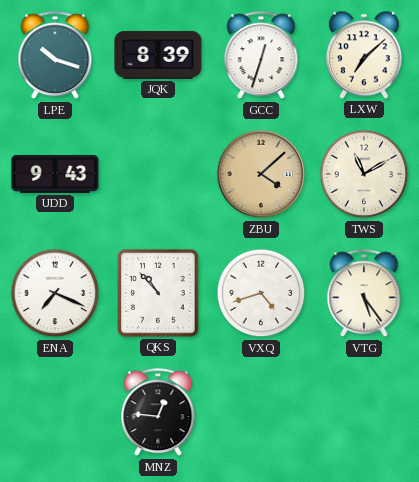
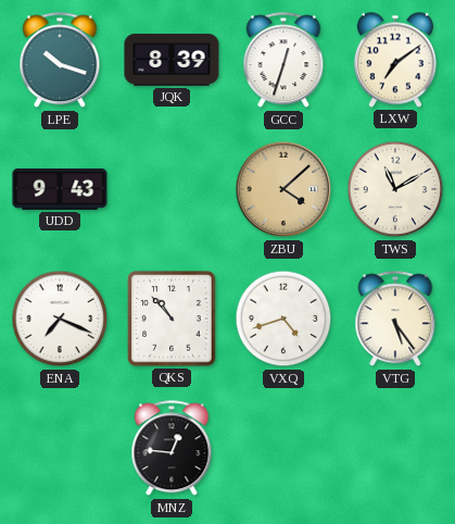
LXW: 7:08 -> 7:09 (395, 60)
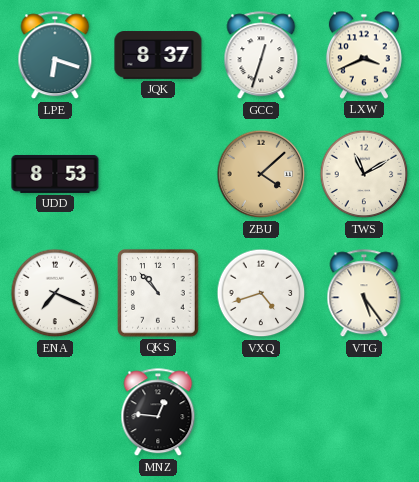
LPE: 10:18 -> 6:18 (55, 56)
JQK: 8:39 -> 8:37 (158, 55)
LXW: 7:09 -> 3:41 (364, 55)
UDD: 9:43 -> 8:53 (55, 174)
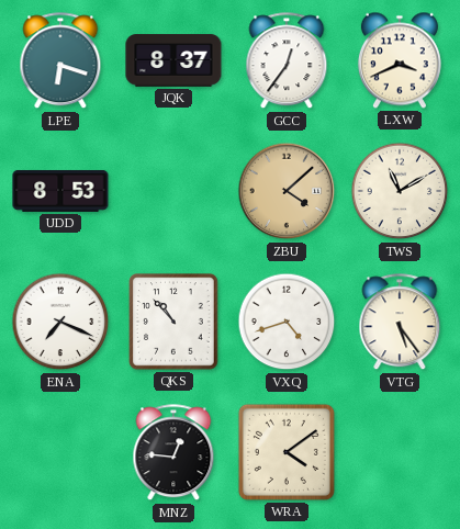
GCC: 12:33 -> 12:36 (287, 61)
WRA: none -> 4:09 (287, 452)
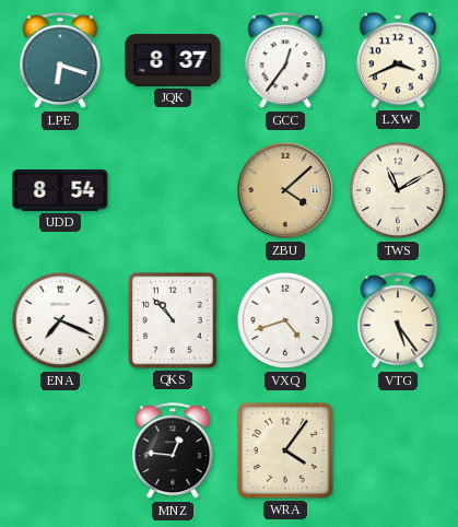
UDD: 8:53 -> 8:54 (60, 190)
WRA: 4:09 -> 4:06 (285, 450)
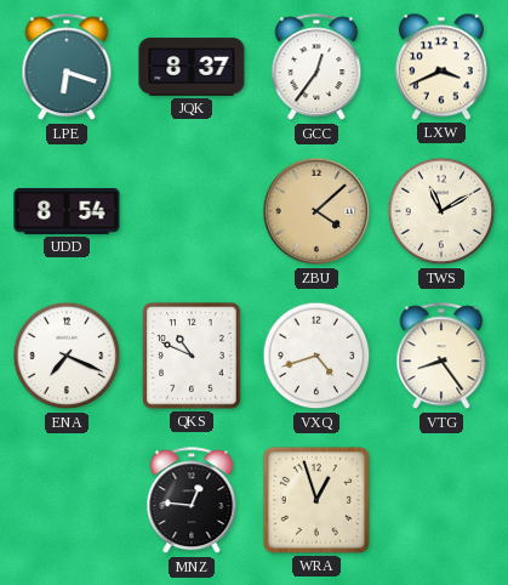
QKS: 10:53 -> 10:49 (192, 356)
VTG: 5:24 -> 8:24 (441, 357)
WRA: 4:06 -> 12:57 (316, 500)
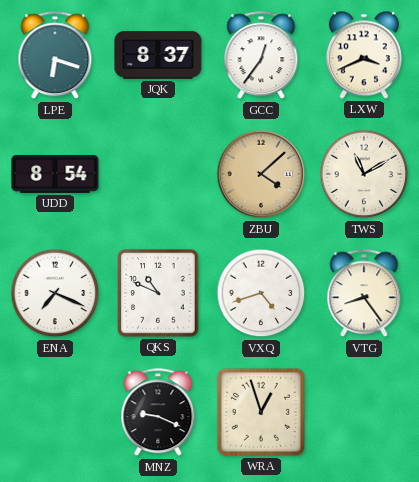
MNZ: 12:46 -> 9:19 (158, 413)
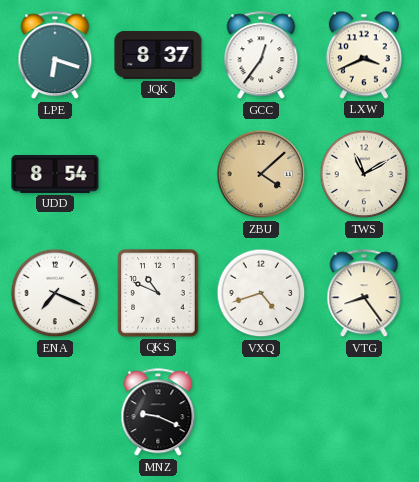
WRA: 12:57 -> none (261, 412)
